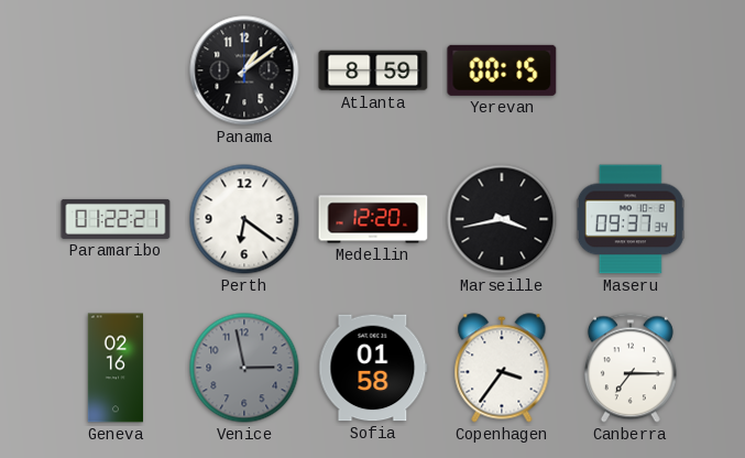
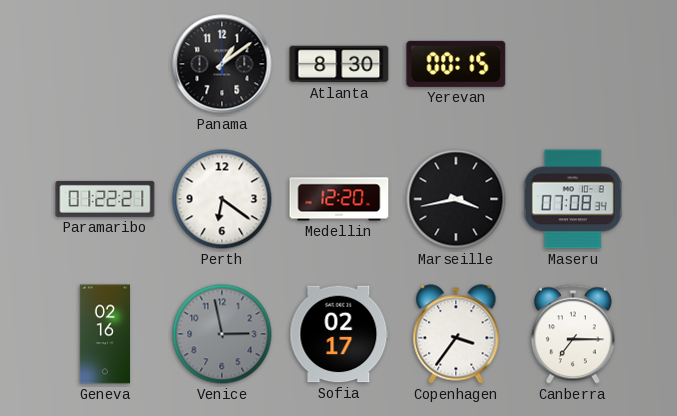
Atlanta: 8:59 -> 8:30 (339, 64)
Maseru: 09:37 -> 07:08 (573, 199)
Sofia: 01:58 -> 02:17 (339, 334)
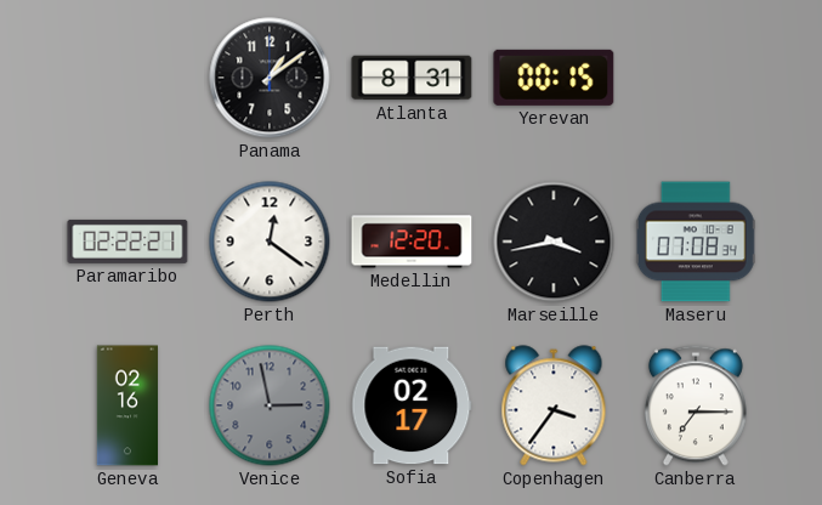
Atlanta: 8:30 -> 8:31 (412, 78)
Paramaribo: 01:22 -> 02:22 (127, 242)
Perth: 6:21 -> 12:21 (270, 242)
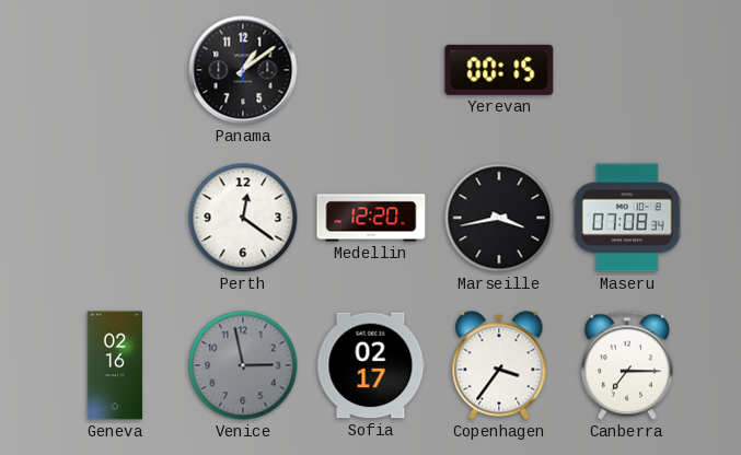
Atlanta: 8:31 -> none (412, 78)
Paramaribo: 02:22 -> none (127, 242)
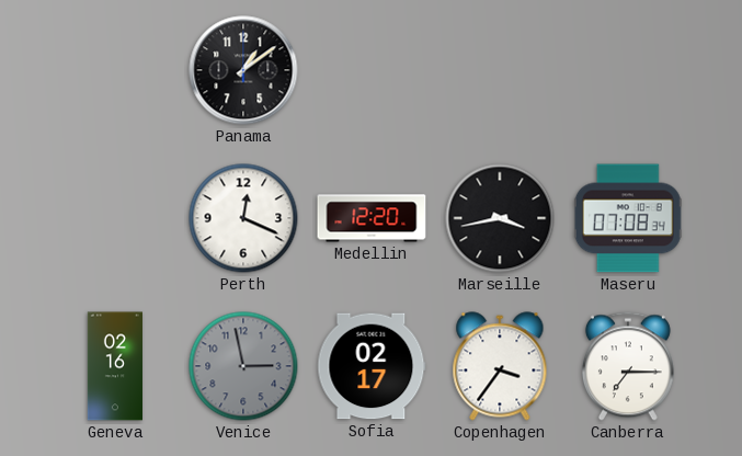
Yerevan: 00:15 -> none (499, 70)
Perth: 12:21 -> 12:19 (243, 218)
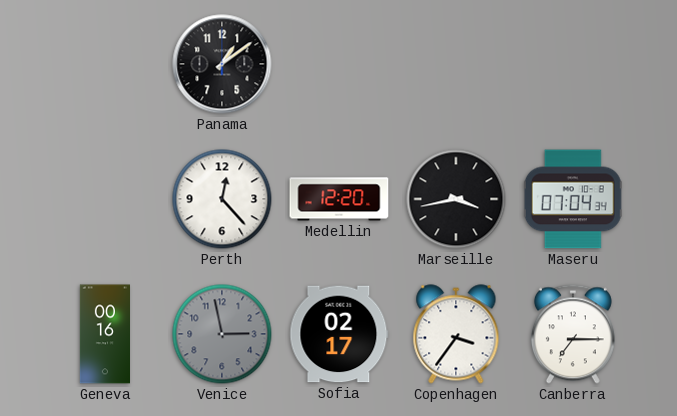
Perth: 12:19 -> 12:23 (222, 199)
Maseru: 07:08 -> 07:04 (573, 199)
Geneva: 02:16 -> 00:16 (104, 334)
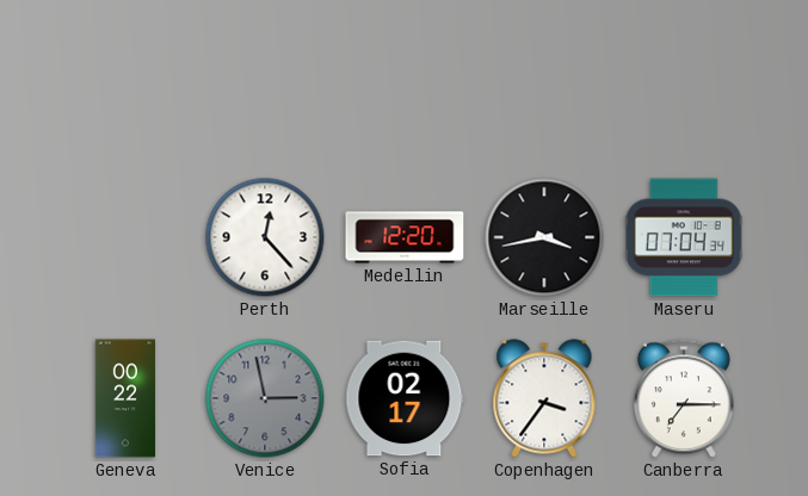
Panama: 1:09 -> none (222, 64)
Geneva: 00:16 -> 00:22 (124, 398)
